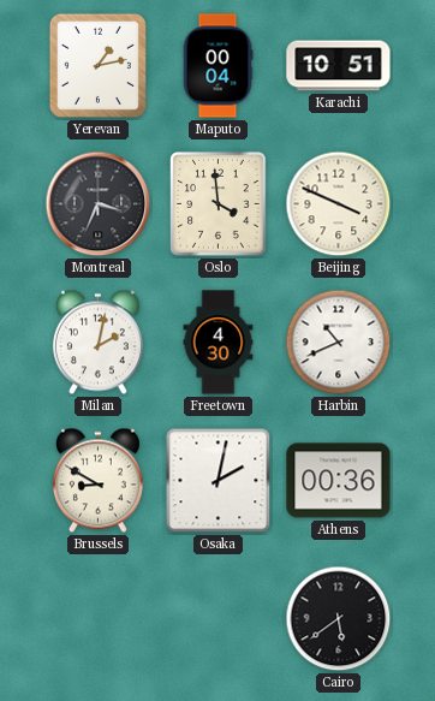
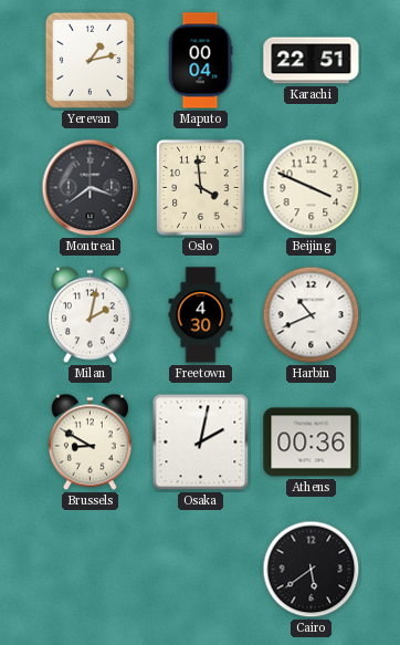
Karachi: 10:51 -> 22:51 (312, 61)
Montreal: 3:34 -> 3:39 (91, 188)
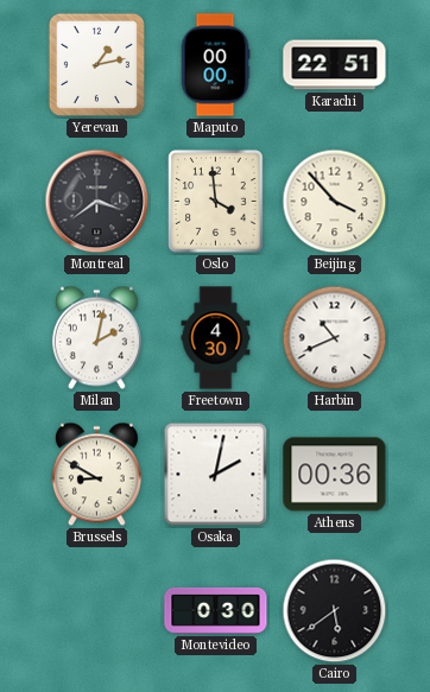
Maputo: 00:04 -> 00:00 (215, 65)
Beijing: 3:49 -> 3:53 (335, 202)
Montevideo: none -> 0:30 (216, 610)
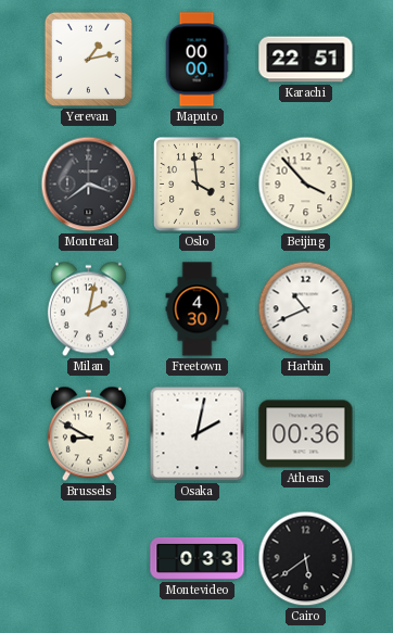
Montevideo: 0:30 -> 0:33 (198, 558)
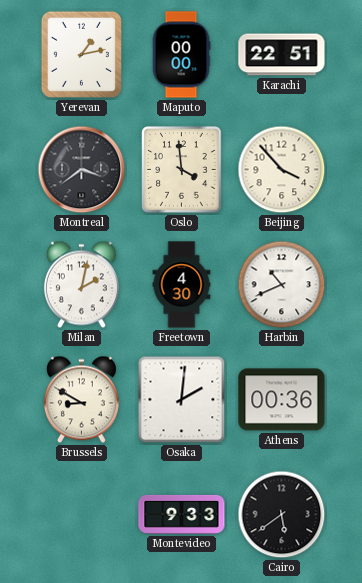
Osaka: 2:02 -> 2:01 (182, 400)
Montevideo: 0:33 -> 9:33 (182, 514)
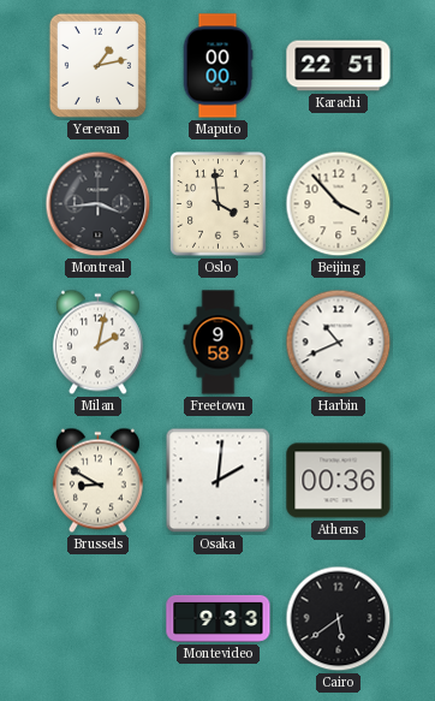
Montreal: 3:39 -> 3:44 (99, 204)
Freetown: 4:30 -> 9:58 (219, 343)
